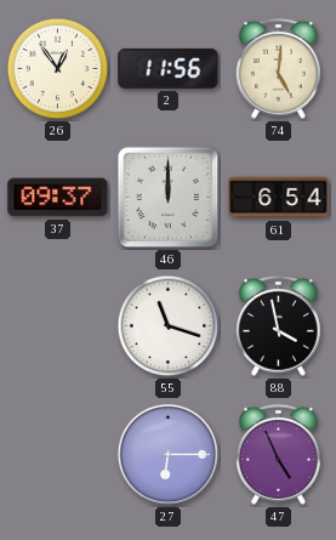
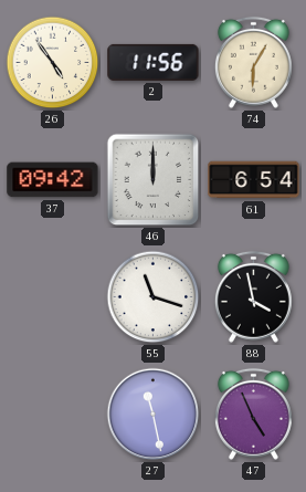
26: 12:54 -> 4:54 (53, 63)
74: 5:01 -> 6:05 (253, 62)
37: 09:37 -> 09:42 (53, 180)
27: 6:15 -> 11:28 (154, 415)
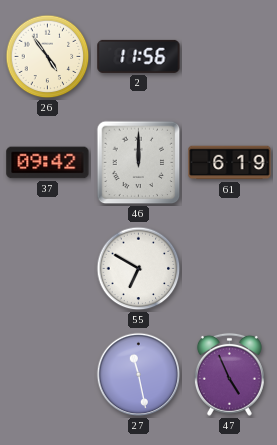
74: 6:05 -> none (253, 62)
61: 6:54 -> 6:19 (230, 163)
55: 11:18 -> 6:50 (139, 269)
88: 3:58 -> none (253, 296)
